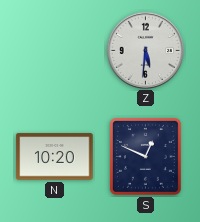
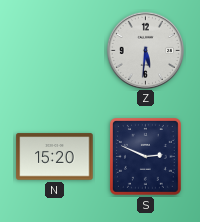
N: 10:20 -> 15:20 (55, 157)
S: 12:49 -> 2:49 (146, 157)
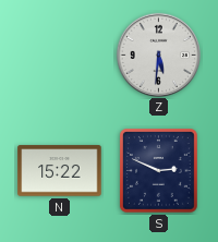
N: 15:20 -> 15:22 (60, 171)
